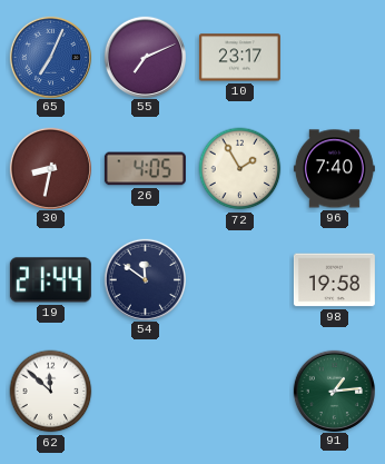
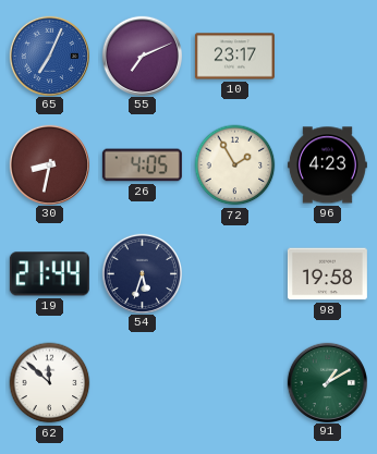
96: 7:40 -> 4:23 (327, 165)
54: 11:51 -> 5:33 (142, 273)
91: 1:14 -> 1:10 (327, 382)
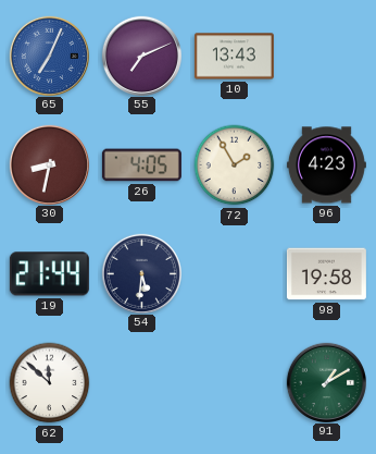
10: 23:17 -> 13:43 (234, 57)
54: 5:33 -> 5:31 (141, 273)
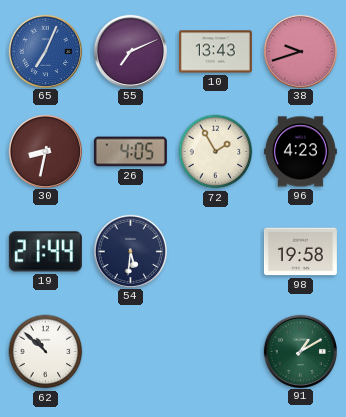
38: none -> 9:42 (300, 51)
62: 11:52 -> 10:52 (46, 352)
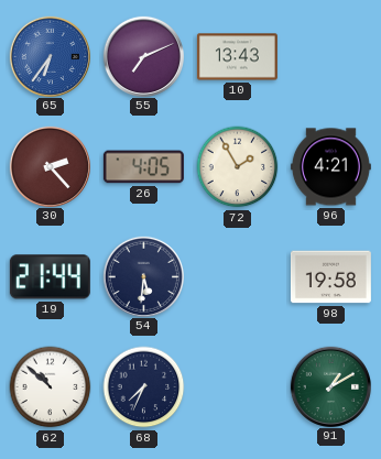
65: 7:04 -> 6:36 (50, 56)
38: 9:42 -> none (300, 51)
30: 8:32 -> 2:23 (50, 166)
96: 4:23 -> 4:21 (330, 167)
68: none -> 7:34 (144, 387)
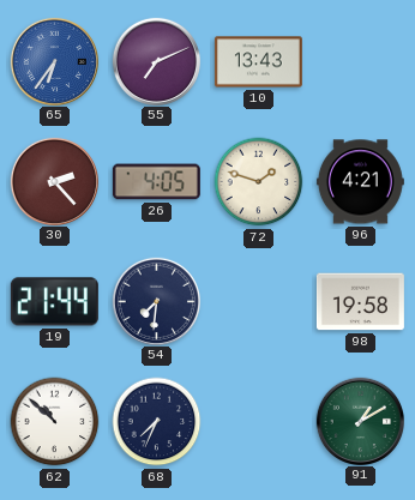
72: 1:55 -> 1:48 (259, 182)
54: 5:31 -> 7:31 (156, 301)
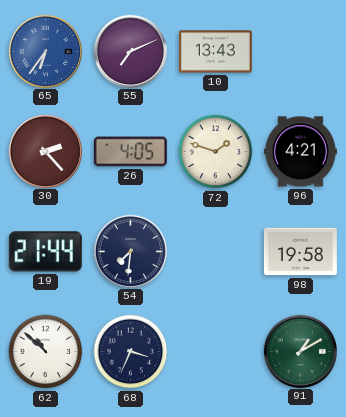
68: 7:34 -> 3:34 (131, 352)
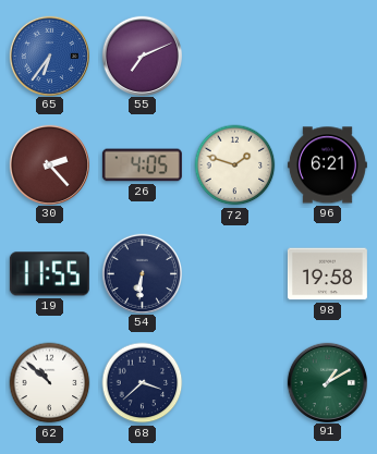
10: 13:43 -> none (215, 52)
96: 4:21 -> 6:21 (327, 165)
19: 21:44 -> 11:55 (49, 274)
54: 7:31 -> 6:31 (142, 273)
68: 3:34 -> 3:38 (143, 383)
